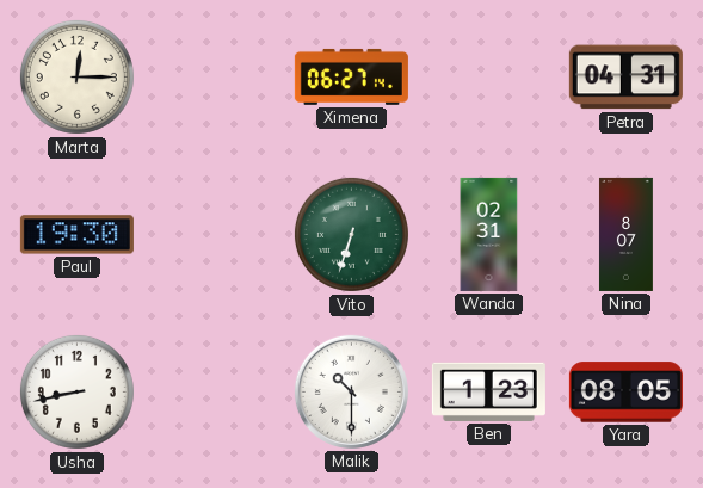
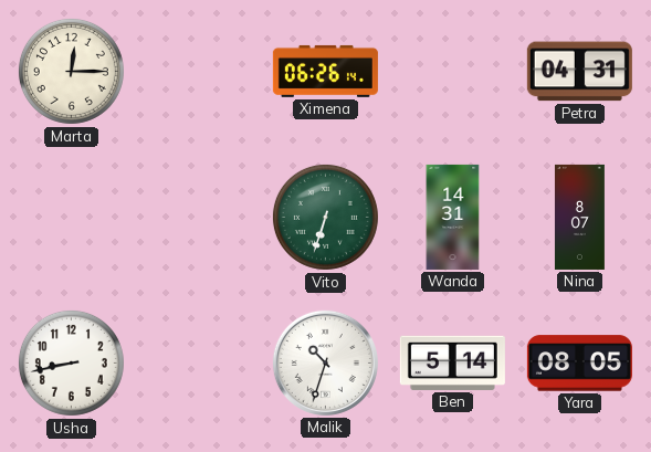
Ximena: 06:27 -> 06:26 (325, 71)
Paul: 19:30 -> none (76, 235)
Wanda: 02:31 -> 14:31 (453, 217)
Malik: 10:30 -> 10:33 (325, 362)
Ben: 1:23 -> 5:14 (452, 362)
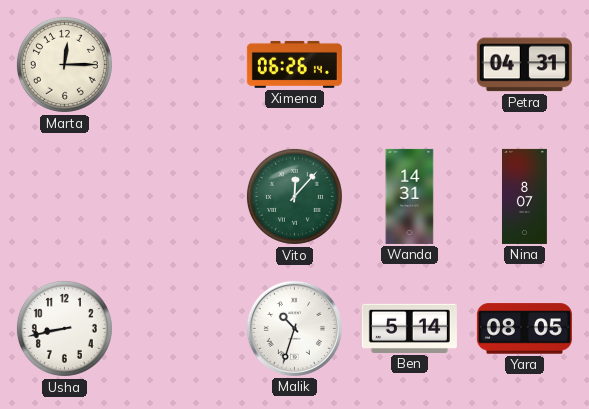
Vito: 6:33 -> 12:07 (294, 196)
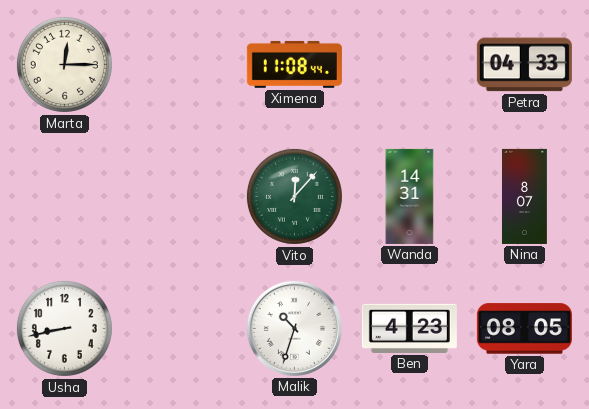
Ximena: 06:26 -> 11:08 (294, 64)
Petra: 04:31 -> 04:33 (524, 65)
Ben: 5:14 -> 4:23 (409, 328)
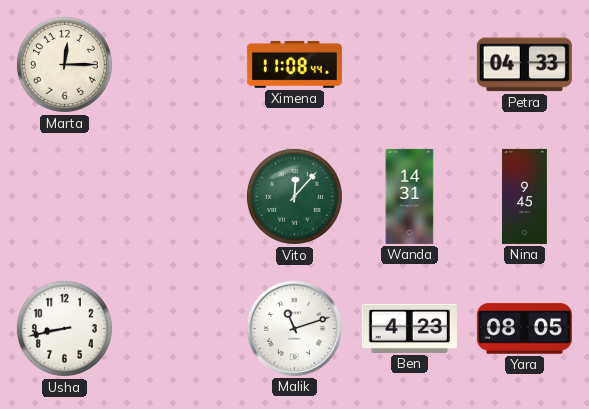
Nina: 8:07 -> 9:45 (524, 196)
Malik: 10:33 -> 11:12 (294, 328)
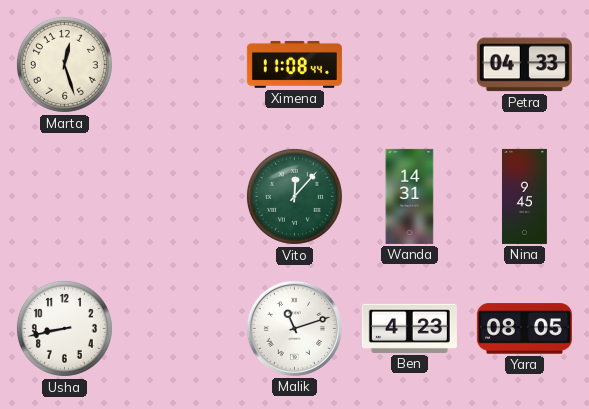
Marta: 12:15 -> 12:27 (64, 64)
